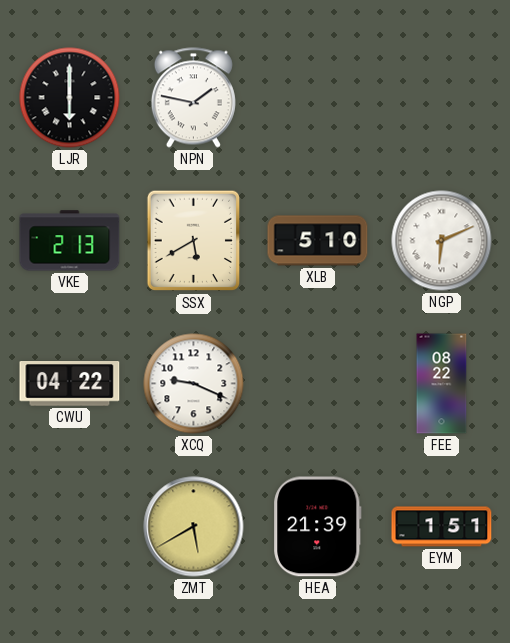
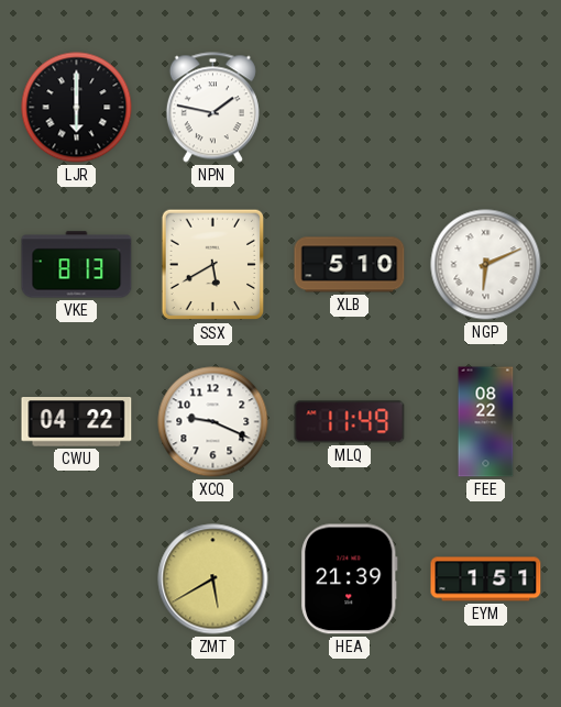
VKE: 2:13 -> 8:13 (77, 265)
MLQ: none -> 11:49 (350, 422)
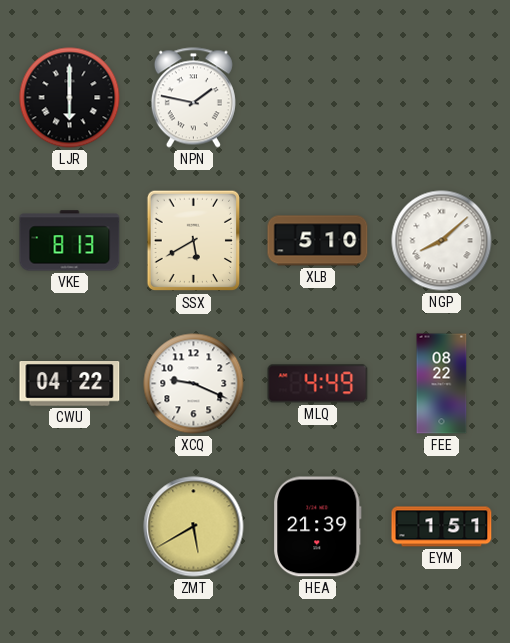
NGP: 6:11 -> 8:08 (442, 241)
MLQ: 11:49 -> 4:49 (318, 384)
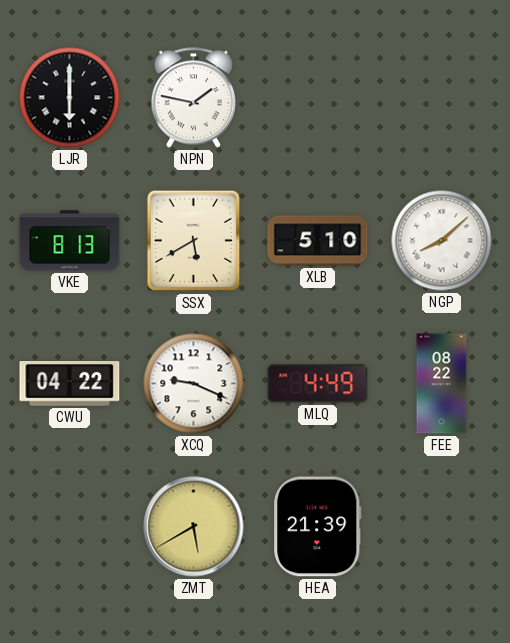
EYM: 1:51 -> none (442, 527)
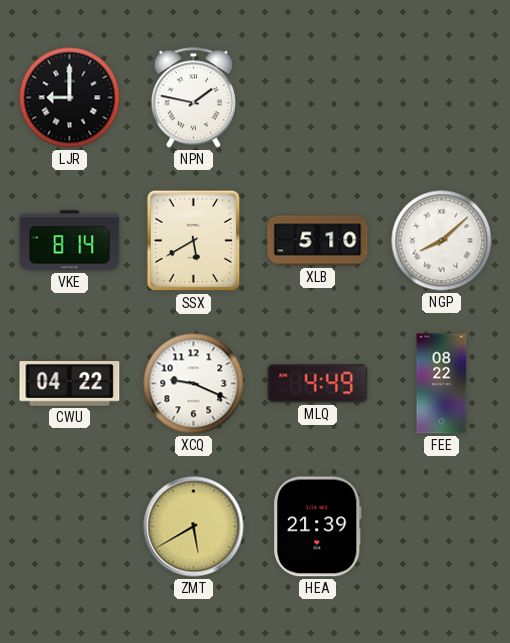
LJR: 6:00 -> 9:00 (70, 98)
VKE: 8:13 -> 8:14 (70, 241)
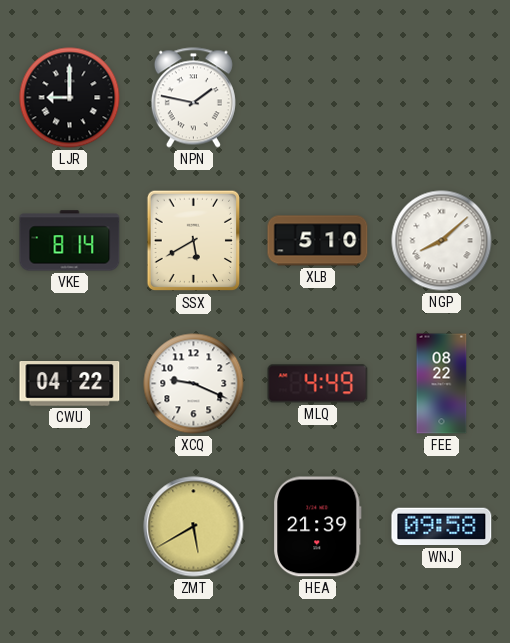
WNJ: none -> 09:58 (442, 527)
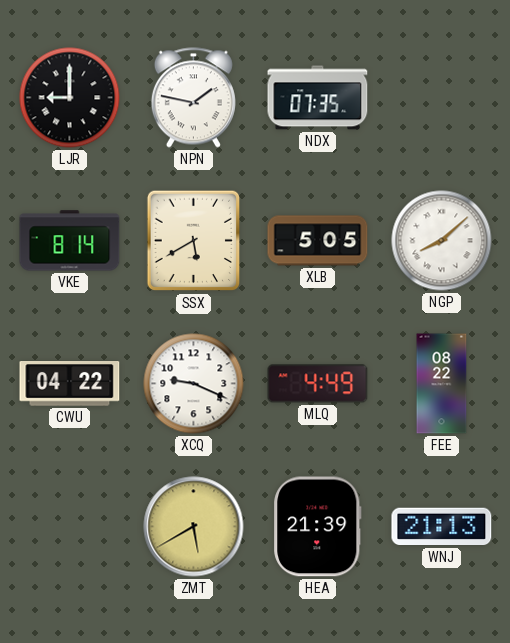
NDX: none -> 07:35 (318, 98)
XLB: 5:10 -> 5:05 (318, 241)
WNJ: 09:58 -> 21:13 (442, 527)
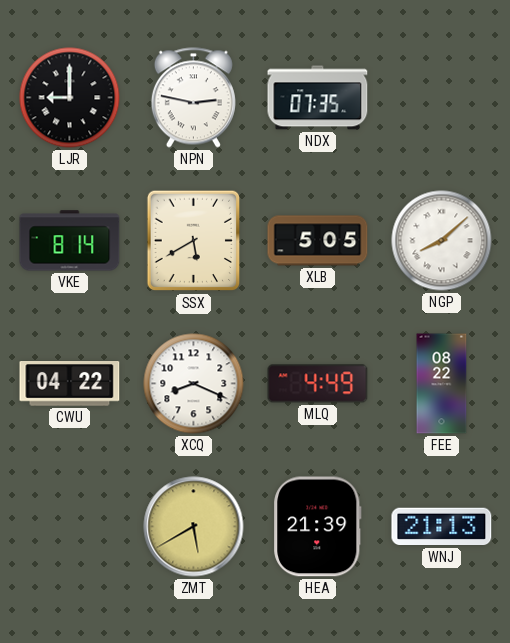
NPN: 1:47 -> 2:47 (193, 98)
XCQ: 9:19 -> 8:19 (194, 384)
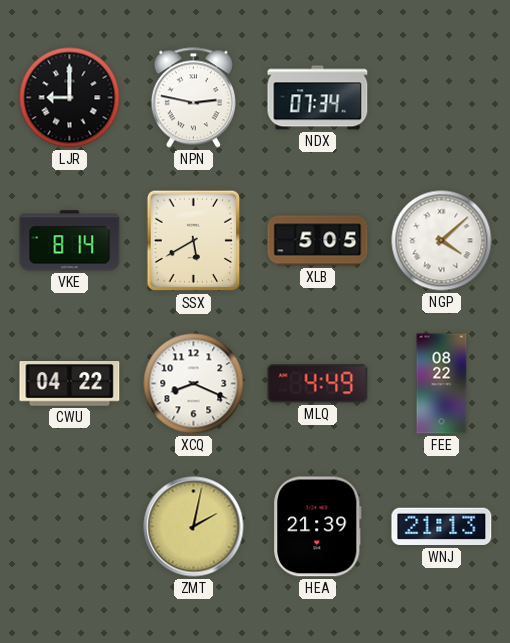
NDX: 07:35 -> 07:34 (318, 98)
NGP: 8:08 -> 4:08 (442, 241)
ZMT: 5:40 -> 2:02 (194, 527)
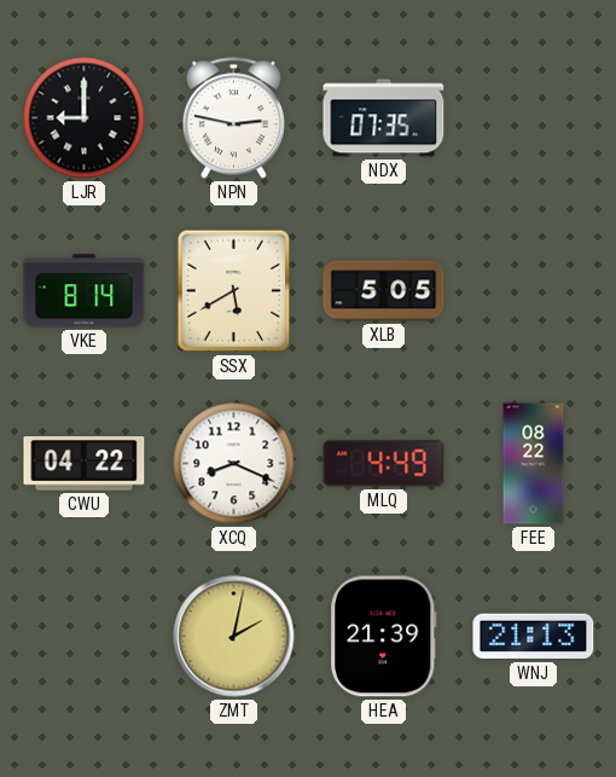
NDX: 07:34 -> 07:35 (384, 118)
NGP: 4:08 -> none (442, 241)
